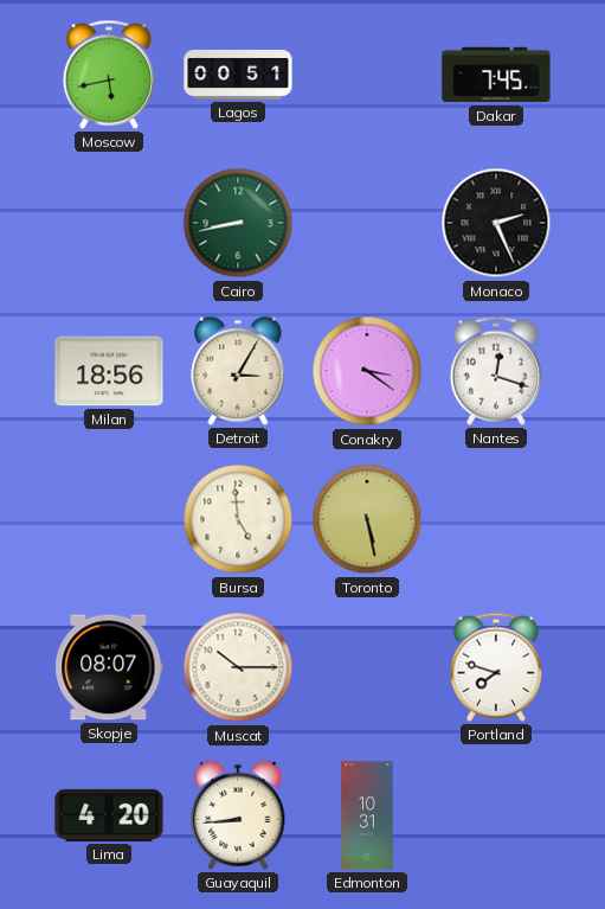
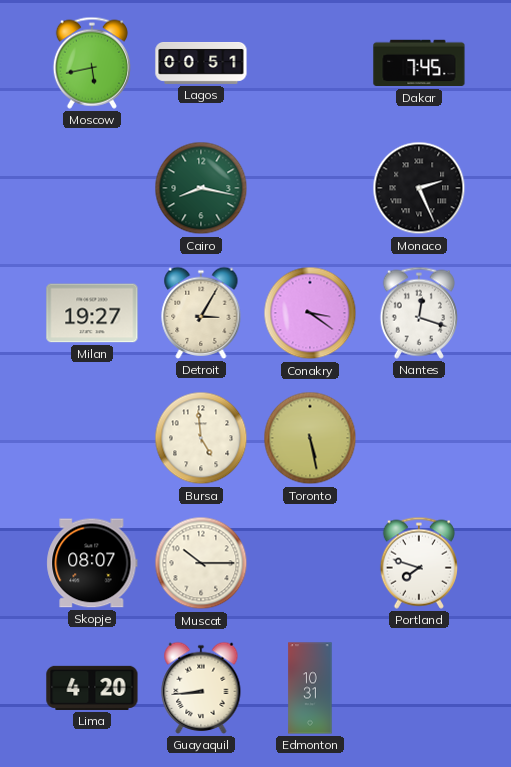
Cairo: 8:43 -> 8:17 (201, 188)
Milan: 18:56 -> 19:27 (92, 313)
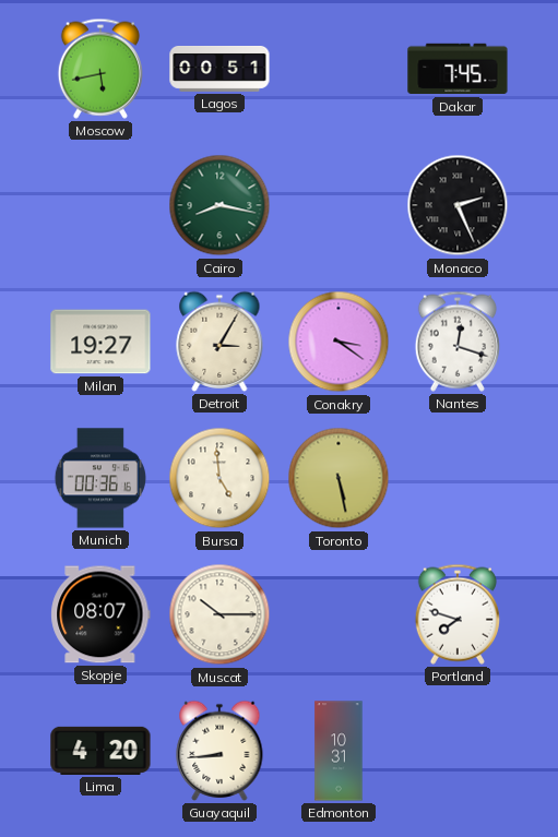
Munich: none -> 00:36 (100, 478)
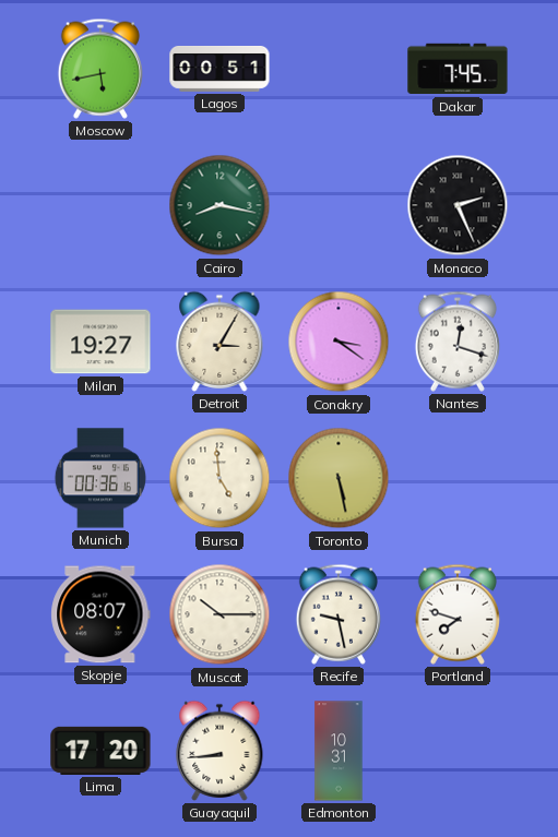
Recife: none -> 9:28 (339, 614)
Lima: 4:20 -> 17:20 (100, 751)
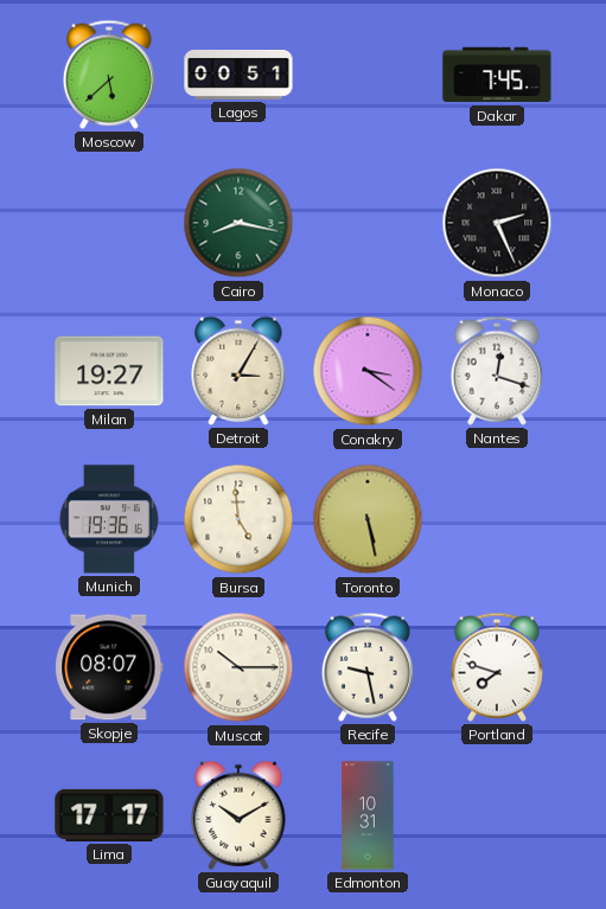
Moscow: 5:43 -> 5:38 (109, 75)
Munich: 00:36 -> 19:36 (109, 519)
Lima: 17:20 -> 17:17 (109, 815)
Guayaquil: 8:44 -> 10:10 (238, 815)
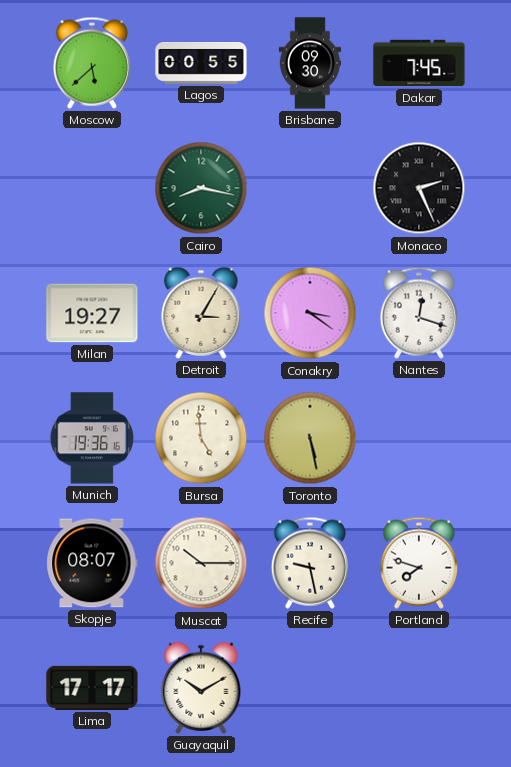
Lagos: 00:51 -> 00:55 (201, 64)
Brisbane: none -> 09:30 (309, 63)
Edmonton: 10:31 -> none (368, 815)
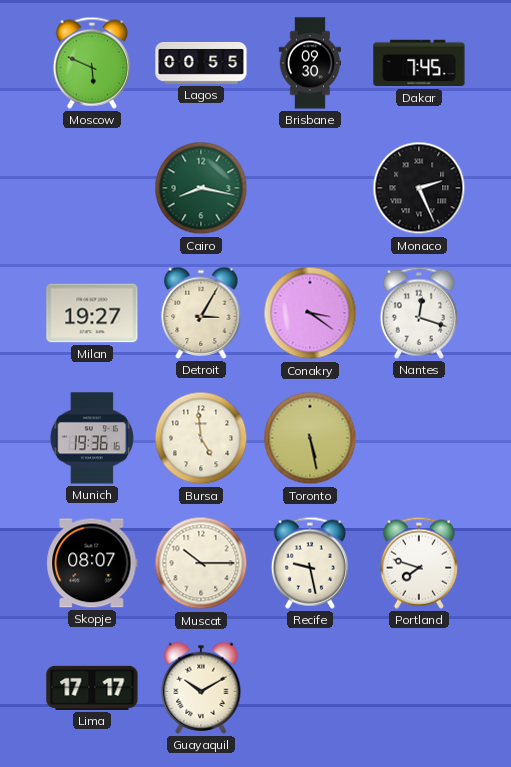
Moscow: 5:38 -> 5:49 (92, 63)
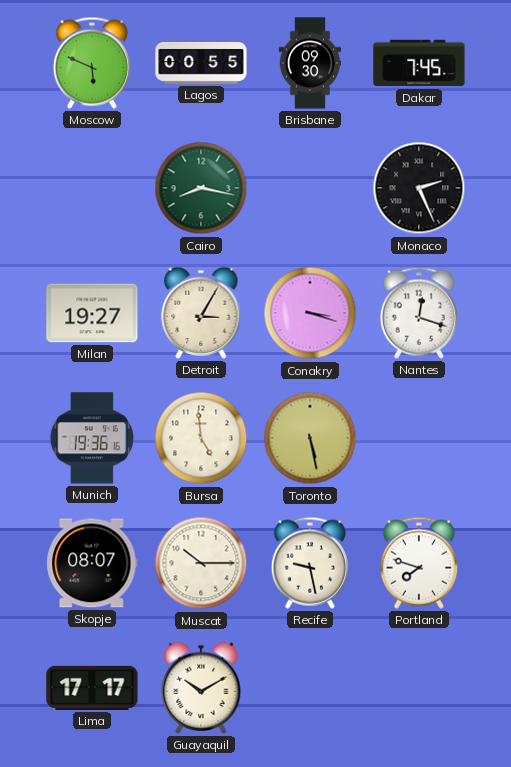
Conakry: 3:21 -> 3:18 (310, 313)
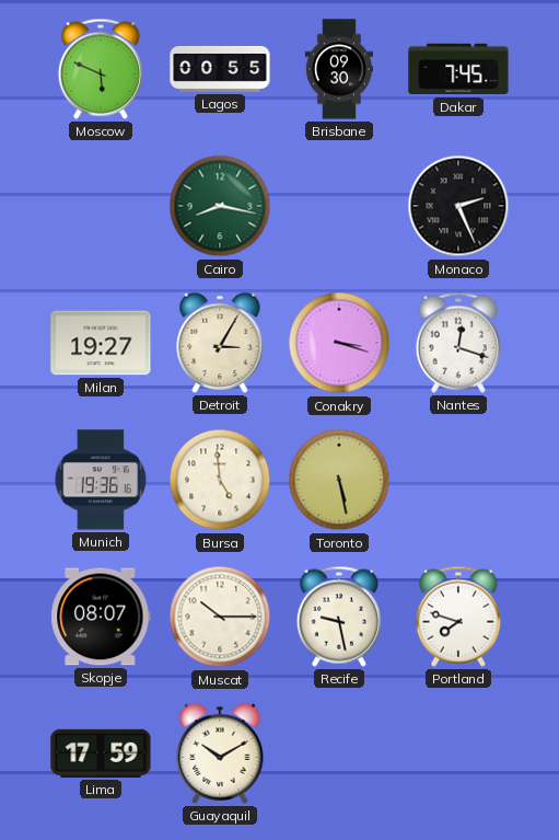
Lima: 17:17 -> 17:59 (101, 753)
